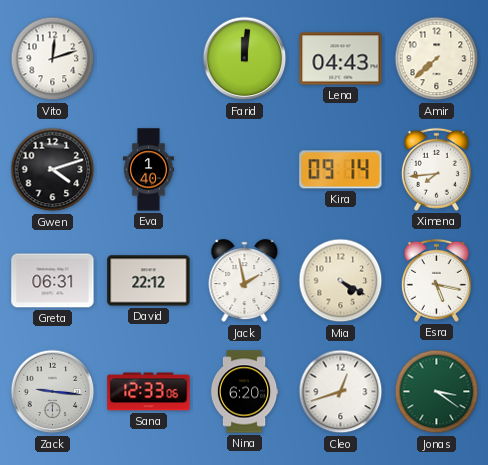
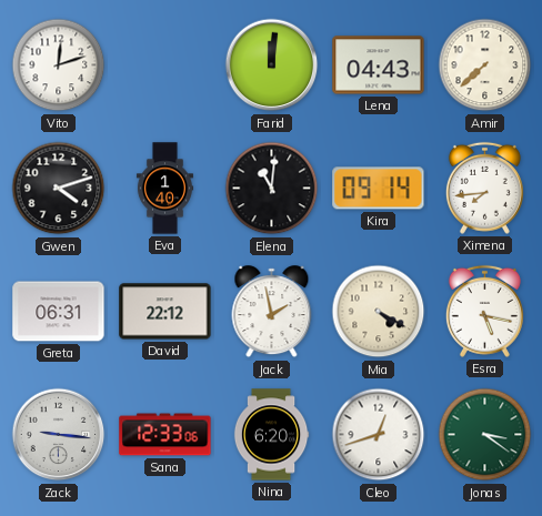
Elena: none -> 11:01 (272, 189)
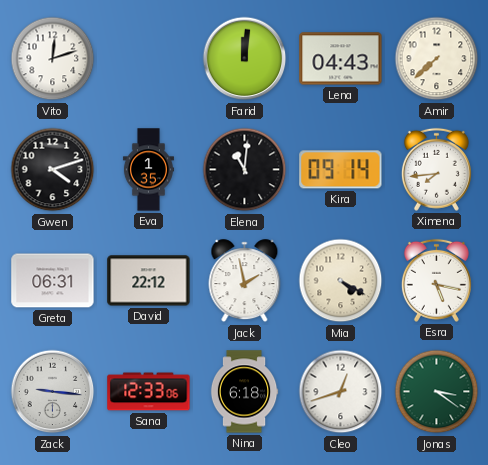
Eva: 1:40 -> 1:35 (148, 170)
Nina: 6:20 -> 6:18 (244, 392)
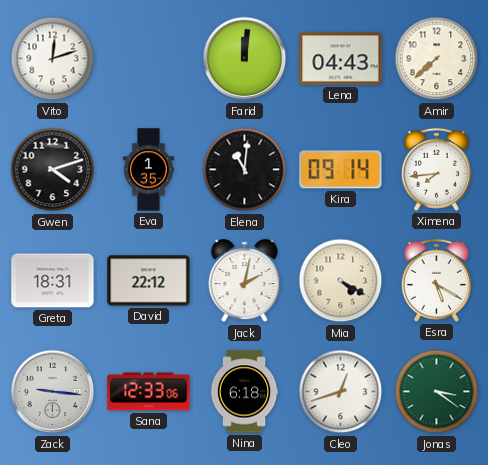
Greta: 06:31 -> 18:31 (53, 281)
Jack: 1:58 -> 2:02 (245, 281)
Esra: 5:17 -> 5:20 (436, 280)
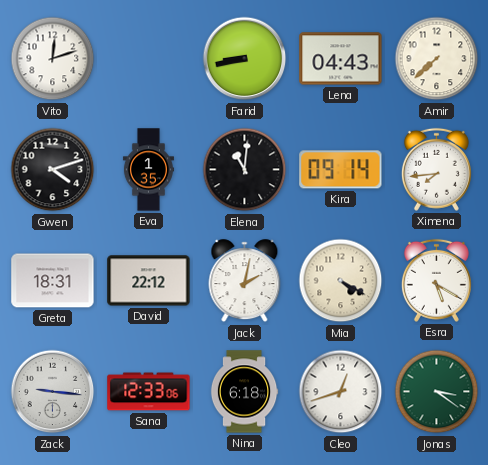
Farid: 12:01 -> 8:43 (245, 59)
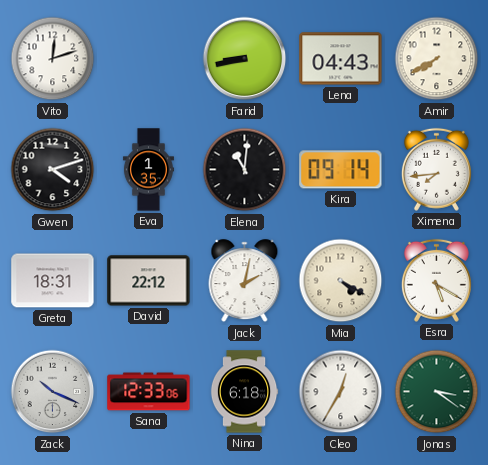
Amir: 7:38 -> 7:40 (437, 59)
Zack: 9:16 -> 10:19 (53, 392)
Cleo: 12:42 -> 12:35 (341, 392)
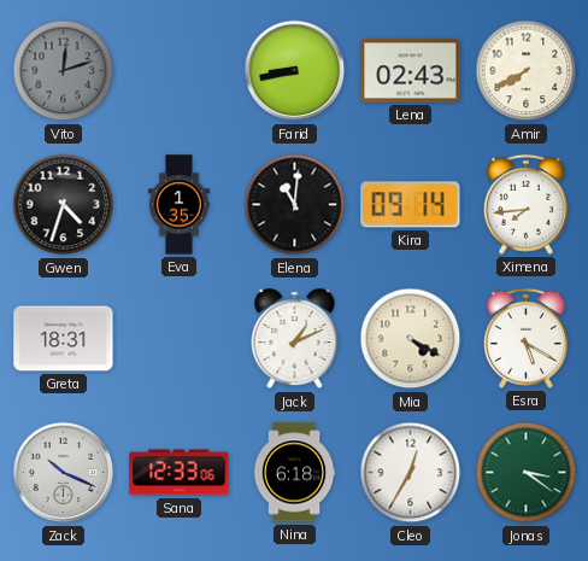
Vito dial: white -> grey (64, 71)
Lena: 04:43 -> 02:43 (411, 71)
Gwen: 4:12 -> 4:33 (64, 205)
David: 22:12 -> none (149, 281)
Jack: 2:02 -> 1:11 (295, 339)
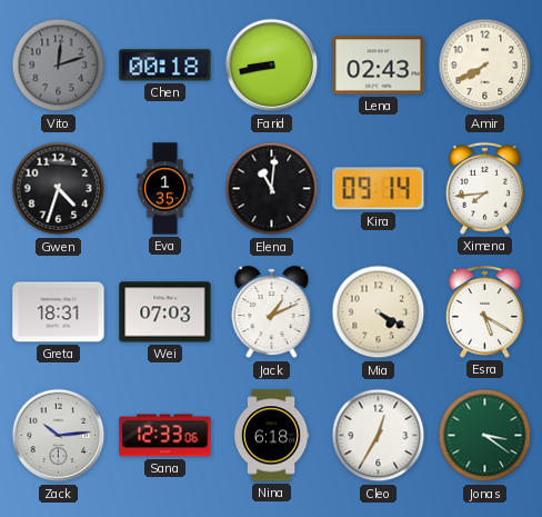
Chen: none -> 00:18 (165, 66)
Wei: none -> 07:03 (165, 312)
Zack: 10:19 -> 10:14 (59, 436)
